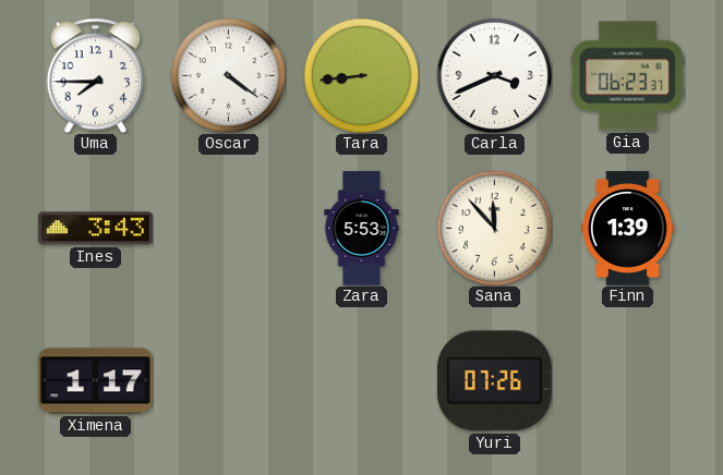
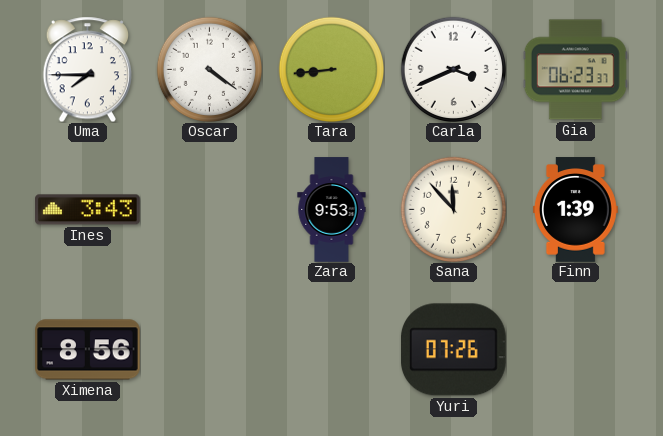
Zara: 5:53 -> 9:53 (332, 210)
Ximena: 1:17 -> 8:56 (88, 350)
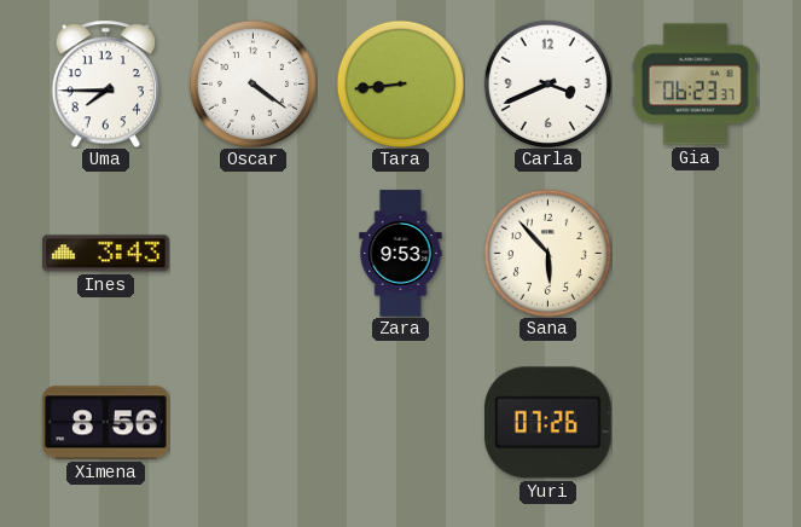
Sana: 11:53 -> 5:53 (547, 253)
Finn: 1:39 -> none (575, 210)
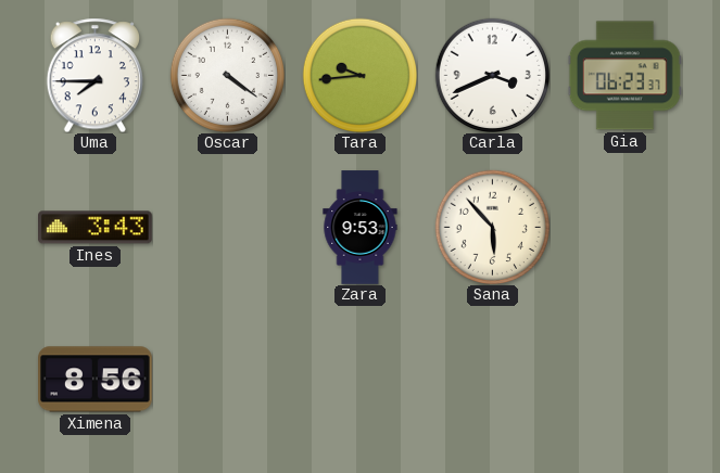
Tara: 8:44 -> 9:44 (359, 75)
Yuri: 07:26 -> none (548, 423)
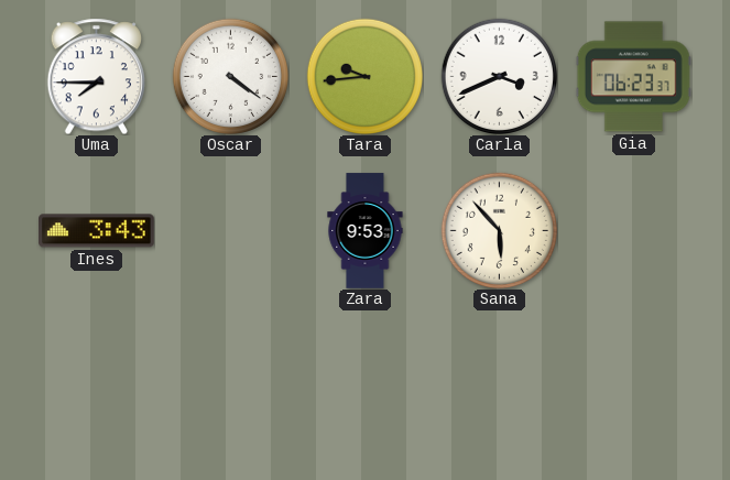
Ximena: 8:56 -> none (96, 380)
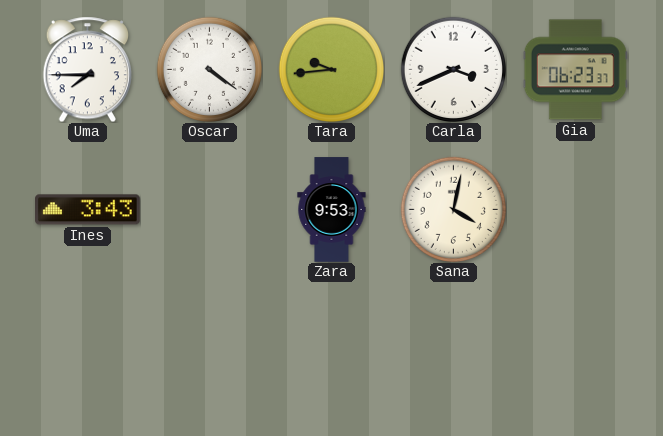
Sana: 5:53 -> 4:02 (453, 209)
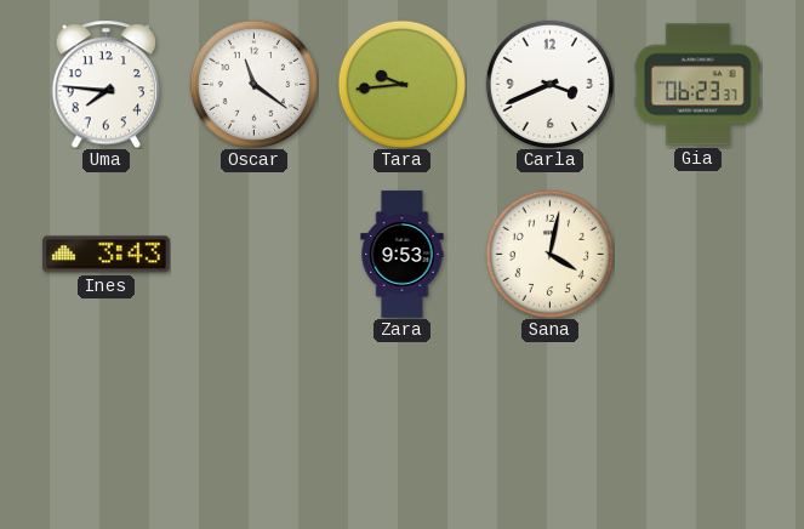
Uma: 7:45 -> 7:46 (106, 84)
Oscar: 4:21 -> 11:21 (253, 84)
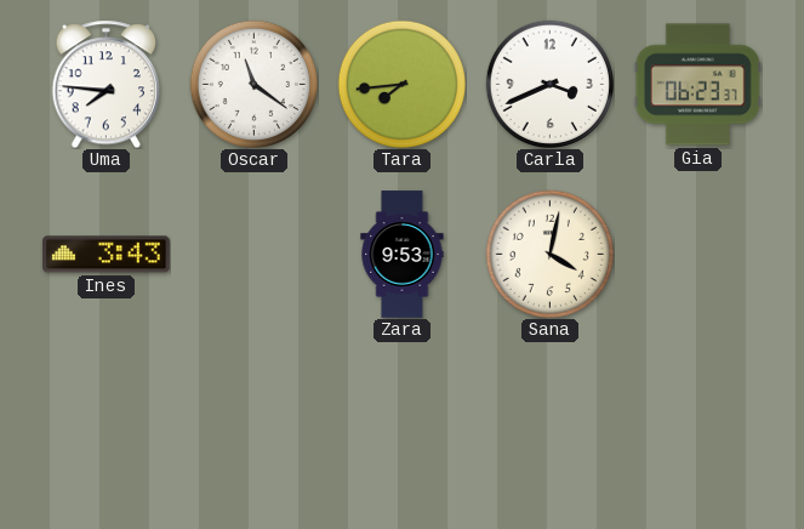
Tara: 9:44 -> 7:44 (401, 84)
